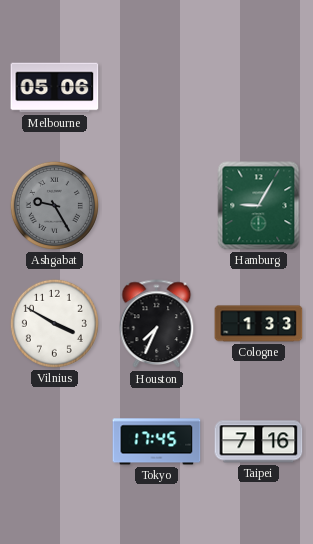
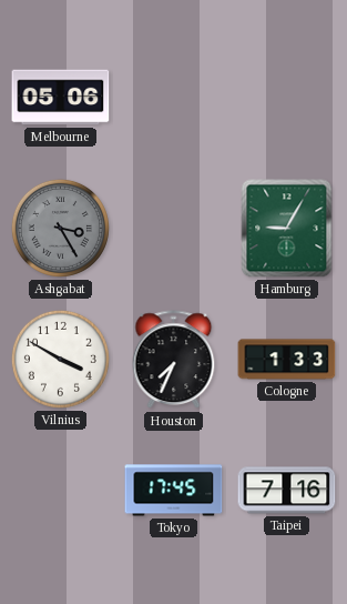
Ashgabat: 9:25 -> 3:25 (60, 228)
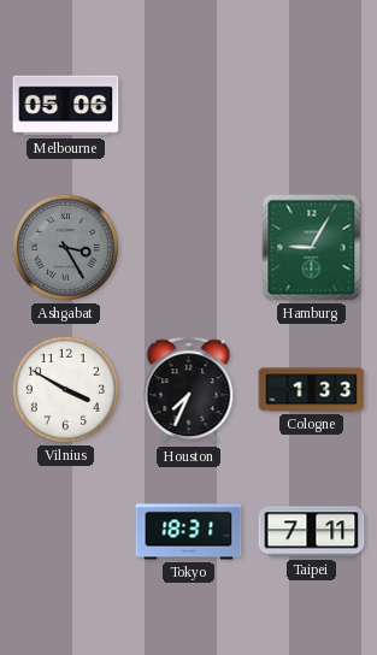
Tokyo: 17:45 -> 18:31 (189, 532)
Taipei: 7:16 -> 7:11 (312, 532)
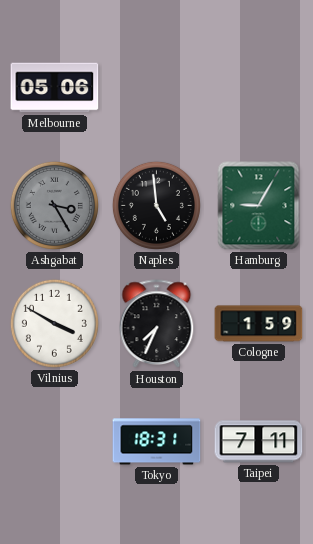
Naples: none -> 4:59 (156, 205)
Cologne: 1:33 -> 1:59 (259, 324)
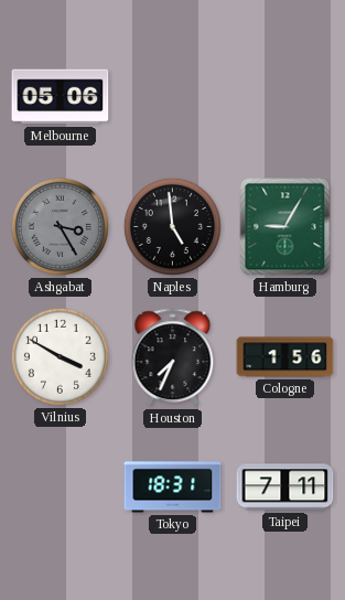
Cologne: 1:59 -> 1:56 (285, 357)
